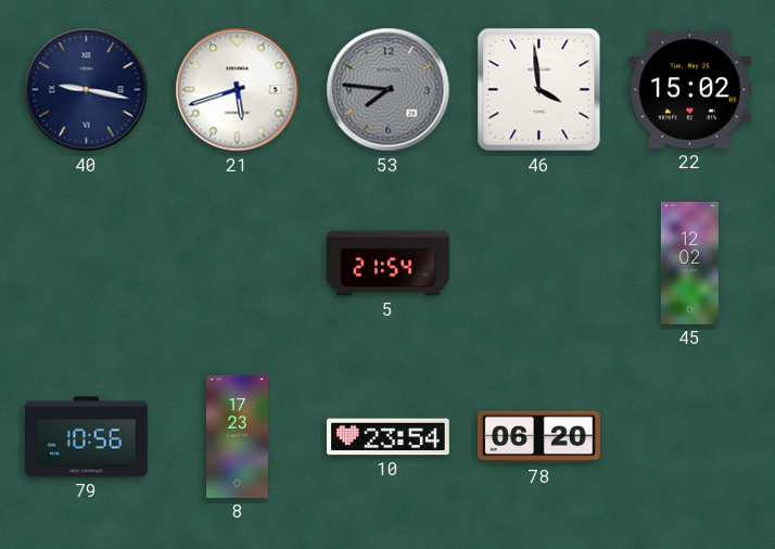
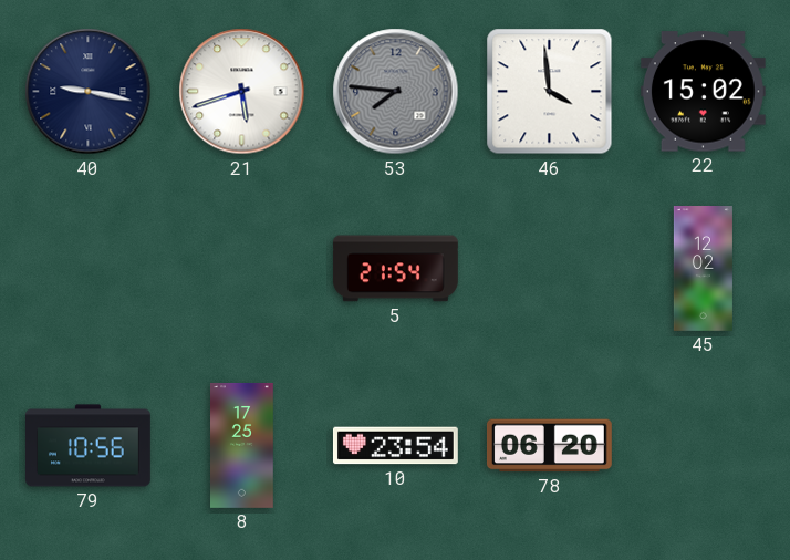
8: 17:23 -> 17:25 (242, 445)
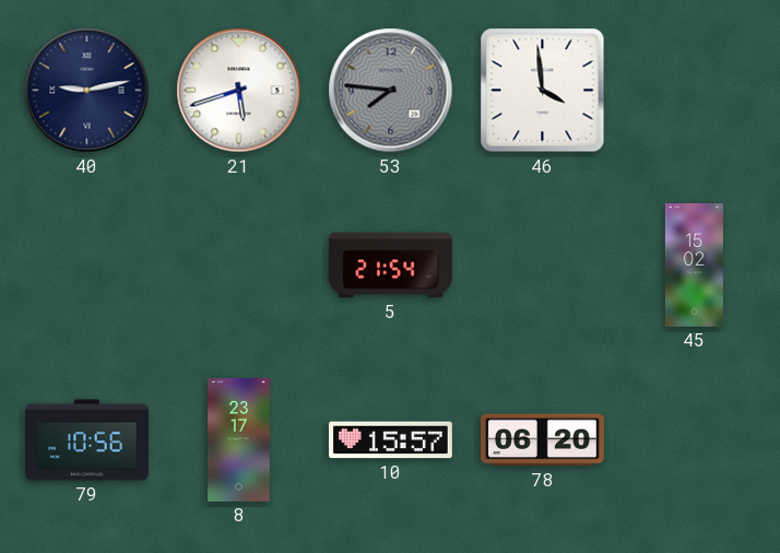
40: 9:17 -> 9:13 (87, 91)
22: 15:02 -> none (703, 92)
45: 12:02 -> 15:02 (694, 266)
8: 17:25 -> 23:17 (239, 439)
10: 23:54 -> 15:57 (390, 440)
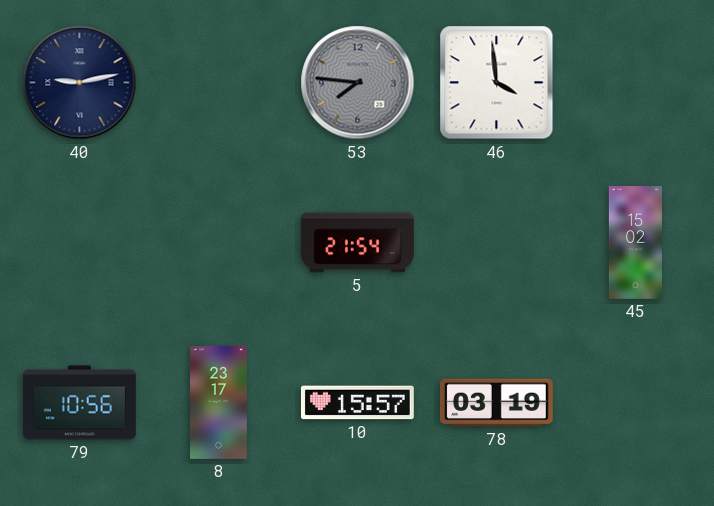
21: 5:42 -> none (239, 91)
78: 06:20 -> 03:19 (496, 403)
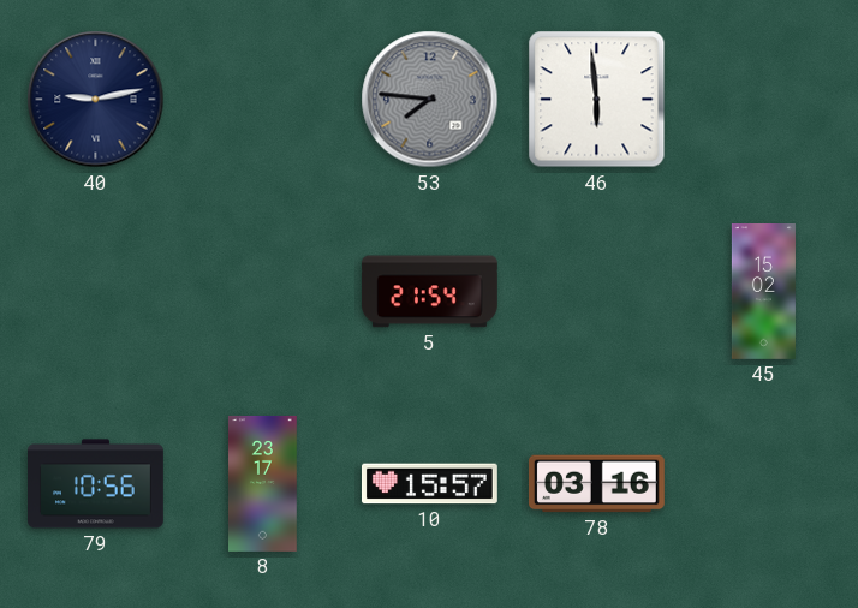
46: 3:59 -> 5:59 (597, 100)
78: 03:19 -> 03:16 (596, 484)
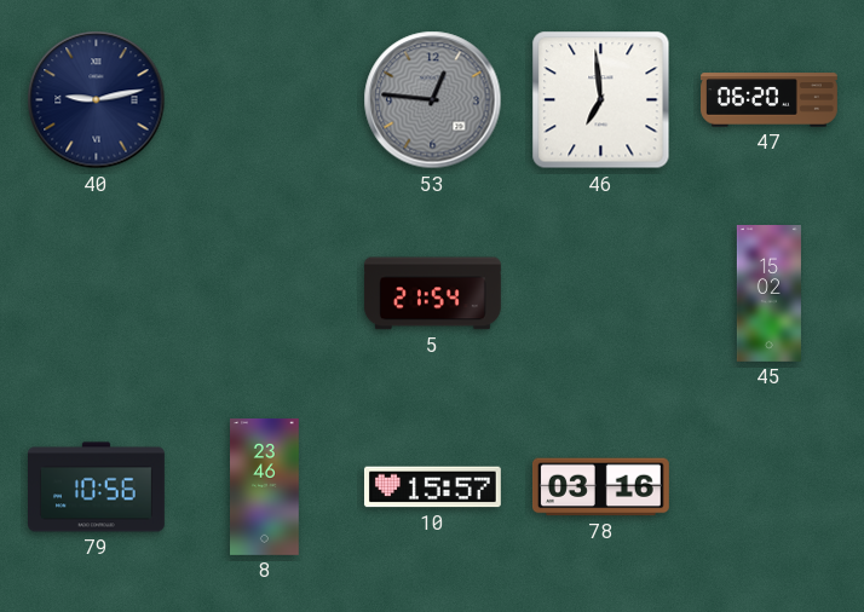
53: 7:46 -> 12:46 (433, 100)
46: 5:59 -> 6:59 (601, 100)
47: none -> 06:20 (770, 100)
8: 23:17 -> 23:46 (265, 486)
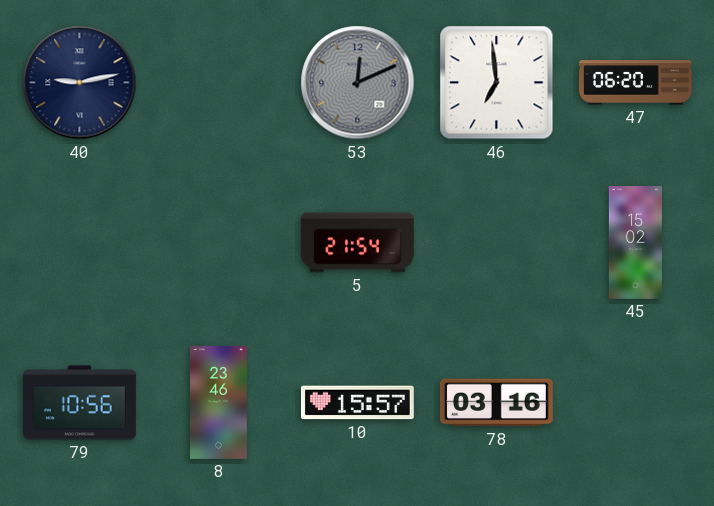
53: 12:46 -> 12:11 (358, 83)
